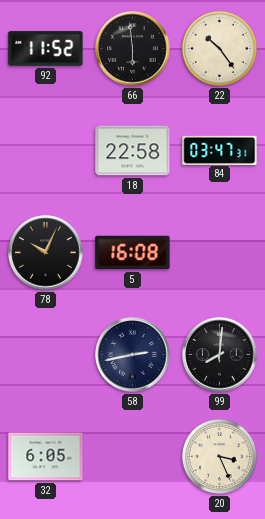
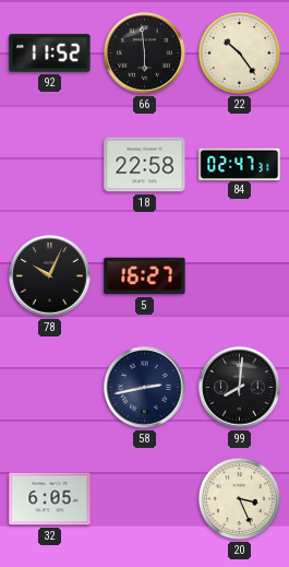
84: 03:47 -> 02:47 (240, 164)
5: 16:08 -> 16:27 (145, 276)
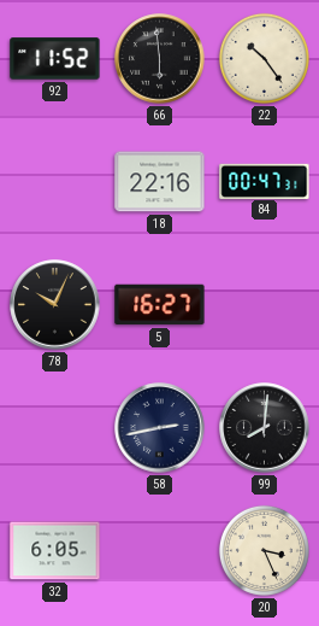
18: 22:58 -> 22:16 (160, 182)
84: 02:47 -> 00:47 (265, 181)
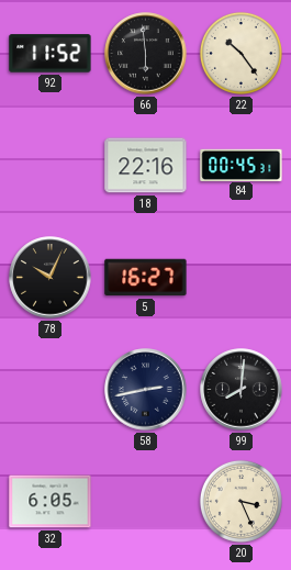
84: 00:47 -> 00:45 (242, 165)
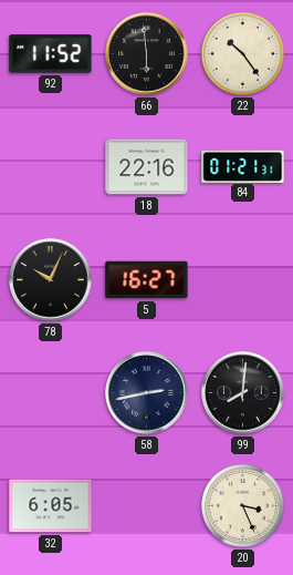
84: 00:45 -> 01:21 (243, 166)
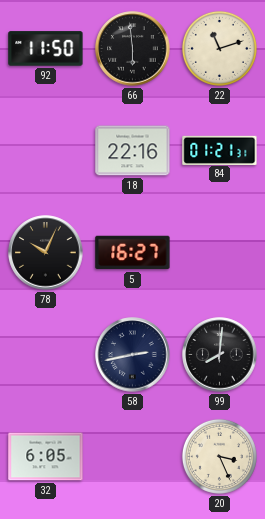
92: 11:52 -> 11:50 (46, 49)
22: 10:24 -> 11:12 (219, 48)
